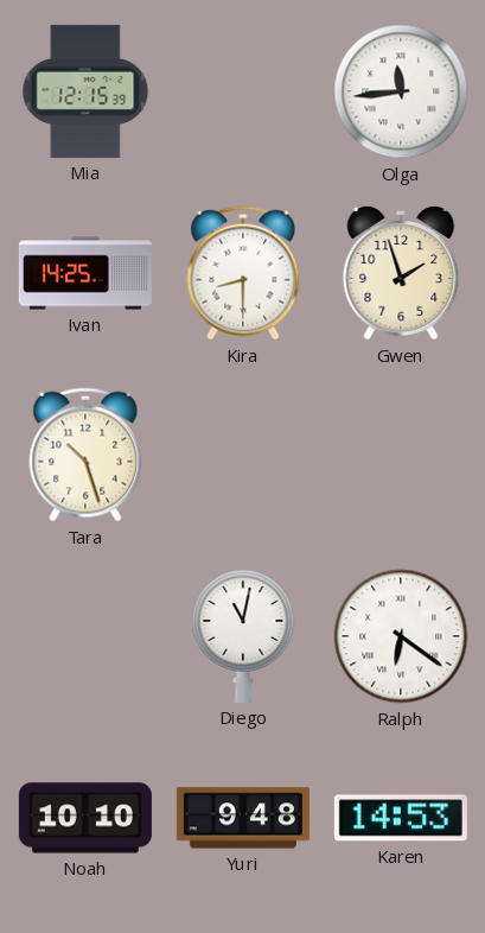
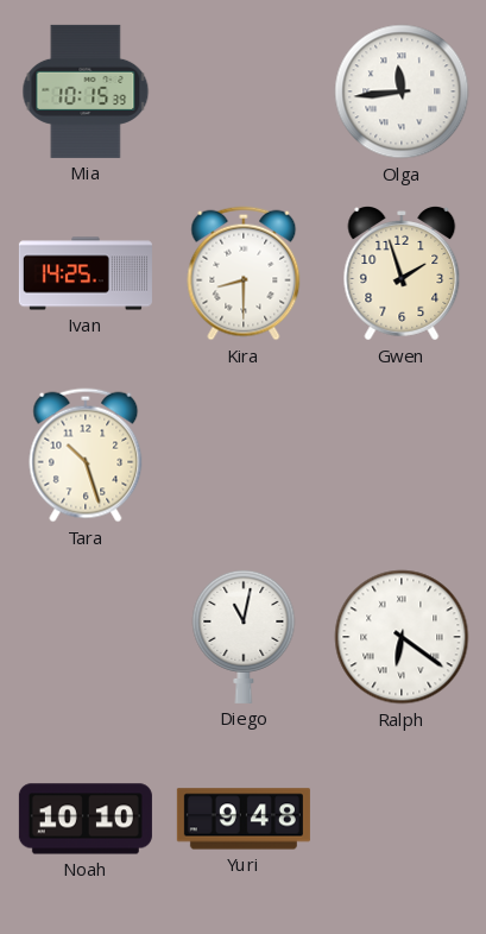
Mia: 12:15 -> 10:15 (86, 91)
Karen: 14:53 -> none (401, 818)
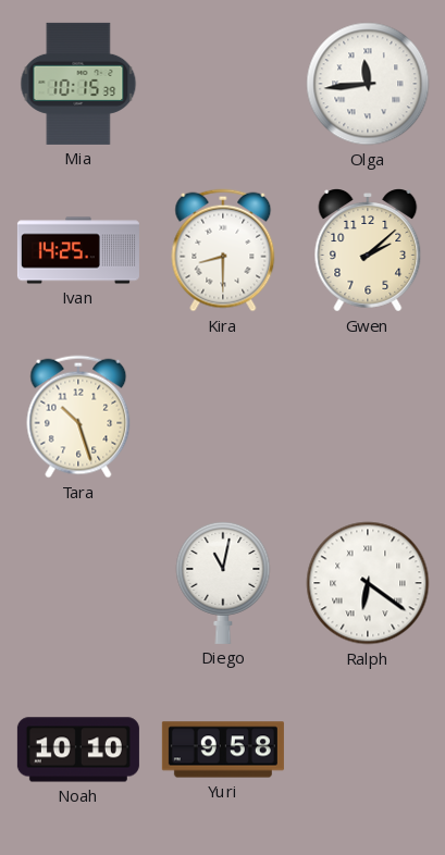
Gwen: 1:57 -> 2:08 (368, 251)
Yuri: 9:48 -> 9:58 (223, 749)
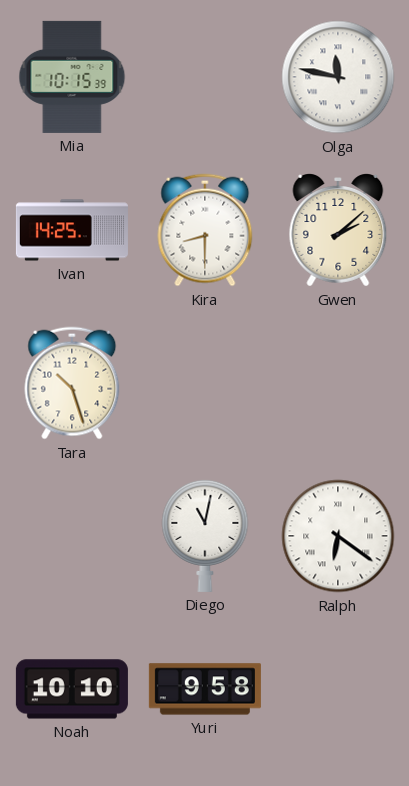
Olga: 11:44 -> 11:47 (338, 77)
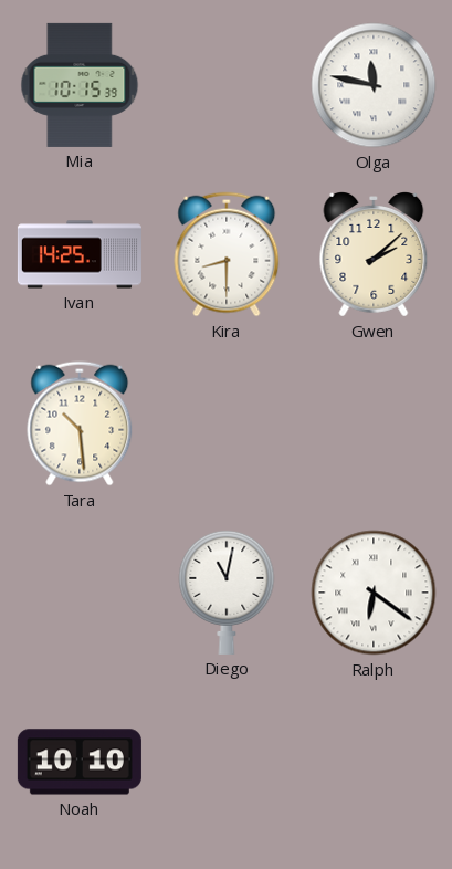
Tara: 10:27 -> 10:29 (80, 423)
Yuri: 9:58 -> none (205, 689)
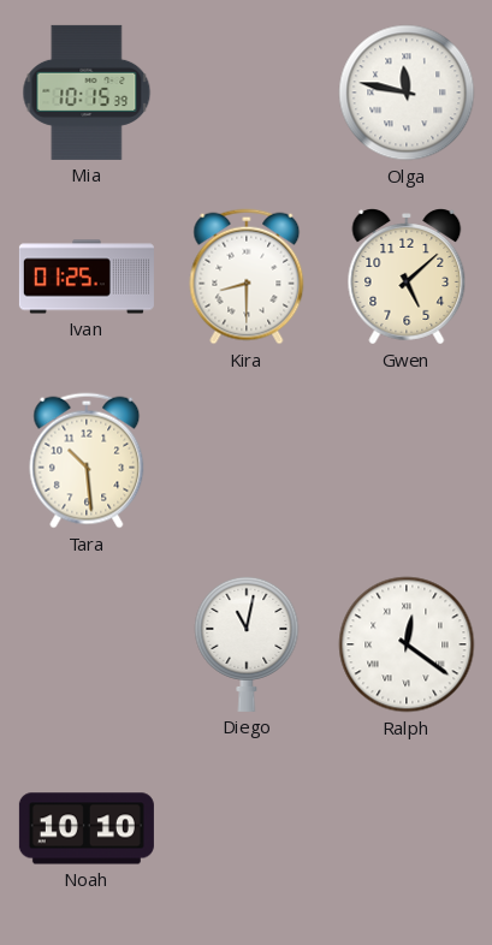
Ivan: 14:25 -> 01:25 (87, 277)
Gwen: 2:08 -> 5:08 (407, 278)
Ralph: 6:21 -> 12:21 (407, 644)
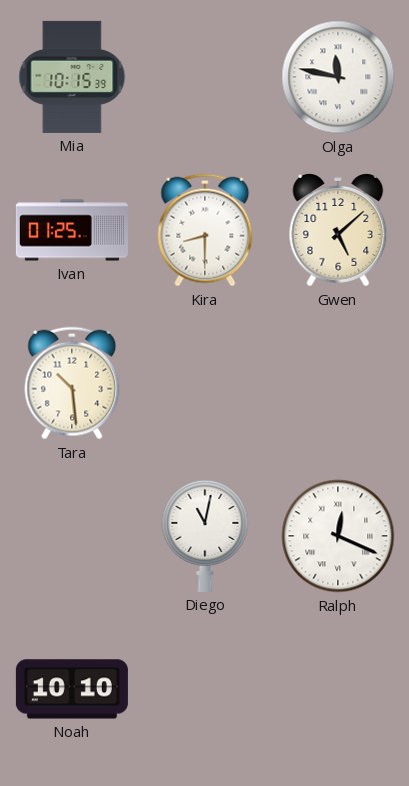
Ralph: 12:21 -> 12:19 (338, 536)
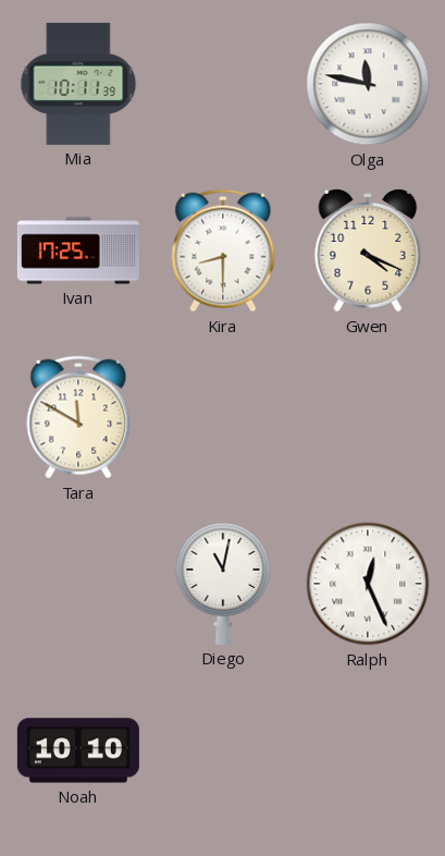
Mia: 10:15 -> 10:11 (78, 84)
Ivan: 01:25 -> 17:25 (78, 250)
Gwen: 5:08 -> 4:19 (368, 252)
Tara: 10:29 -> 11:50 (78, 417)
Ralph: 12:19 -> 12:26 (368, 584)
